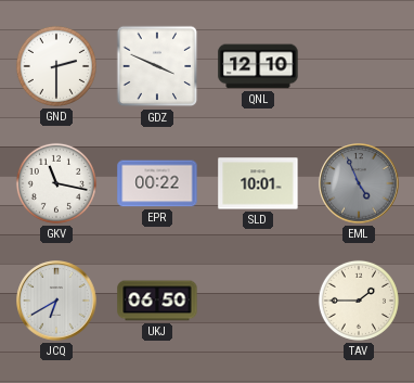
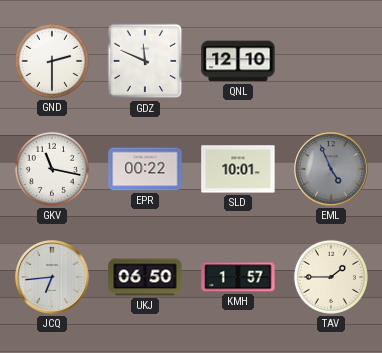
GDZ: 3:49 -> 11:49 (145, 61)
JCQ: 6:40 -> 6:44 (52, 277)
KMH: none -> 1:57 (238, 277)
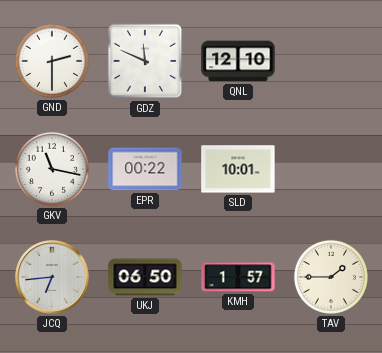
EML: 4:56 -> none (331, 169)
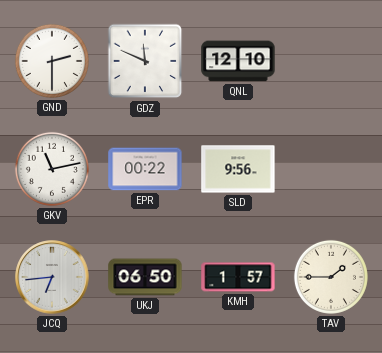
GKV: 11:17 -> 11:13 (52, 169)
SLD: 10:01 -> 9:56 (238, 169)
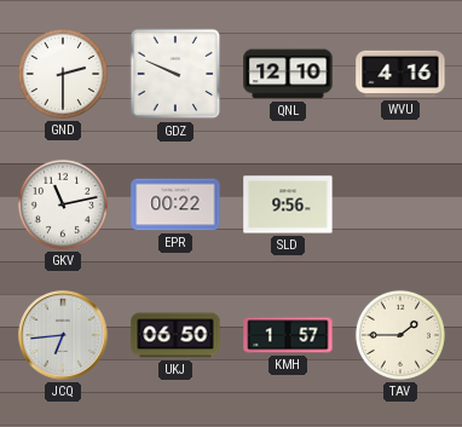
GDZ: 11:49 -> 9:49 (175, 74)
WVU: none -> 4:16 (400, 74)
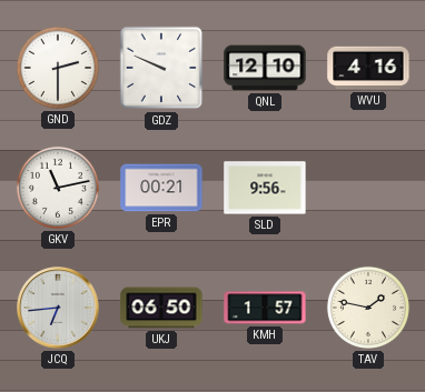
EPR: 00:22 -> 00:21 (161, 188)
TAV: 1:45 -> 1:47 (368, 308)
